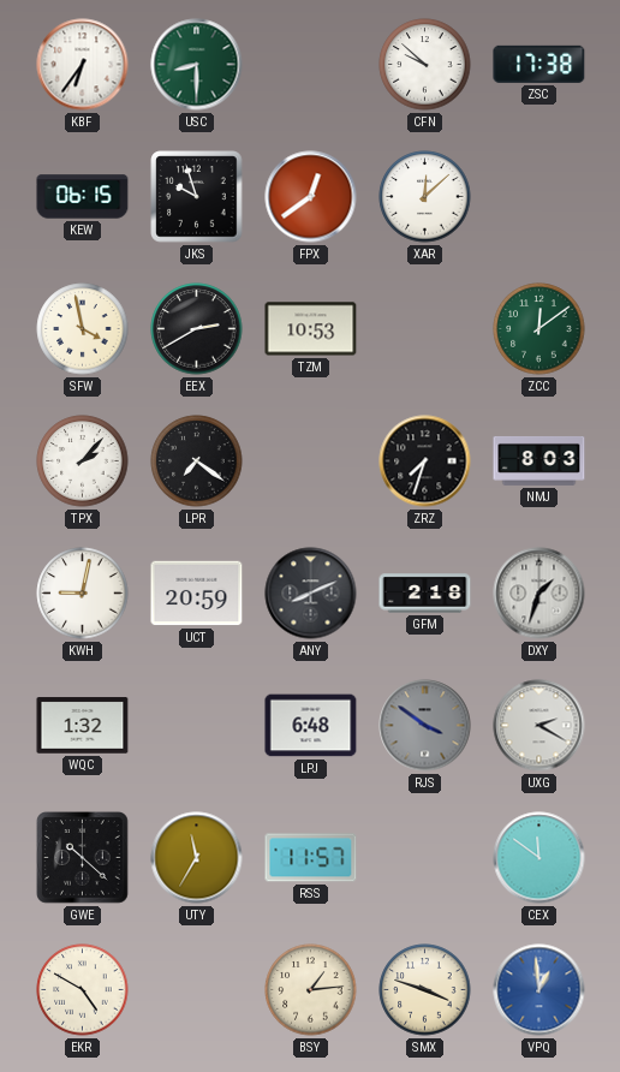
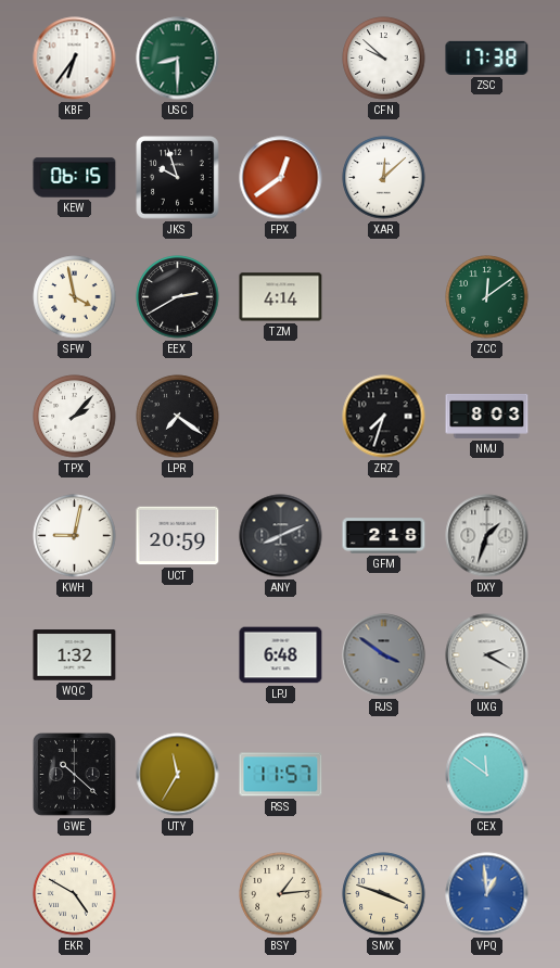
TZM: 10:53 -> 4:14 (281, 297)
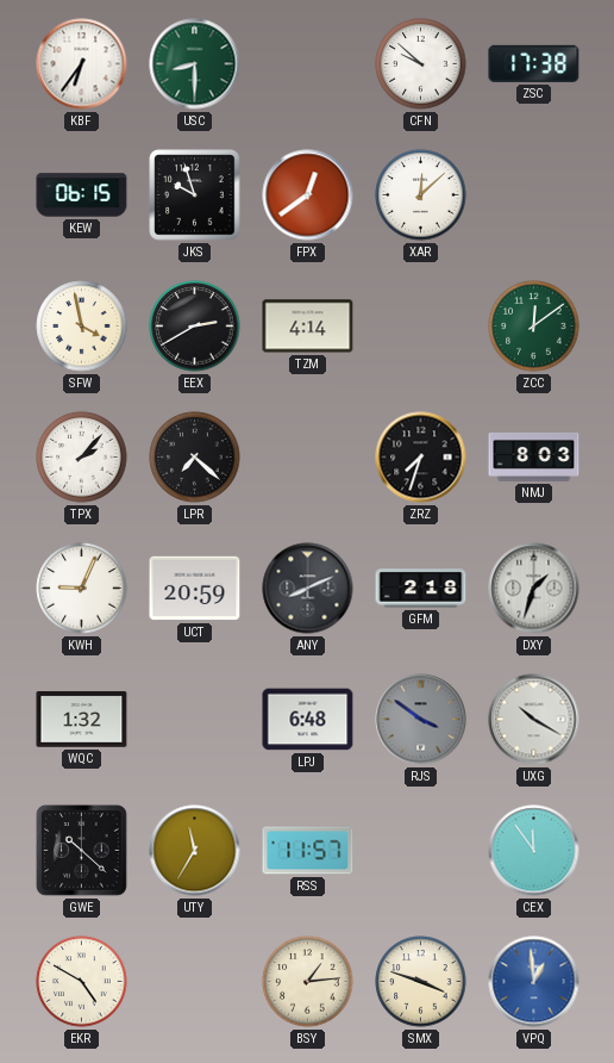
LPR: 7:21 -> 7:22 (195, 458)
KWH: 9:02 -> 9:04 (82, 589)
UXG: 2:20 -> 10:20 (534, 720)
CEX: 11:51 -> 11:54 (534, 851)
